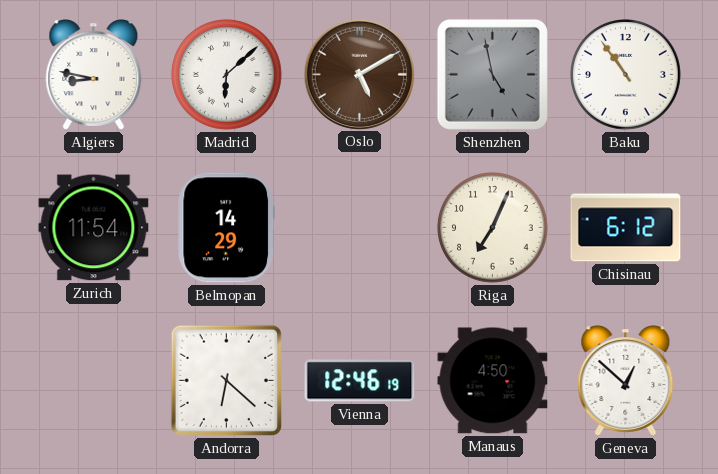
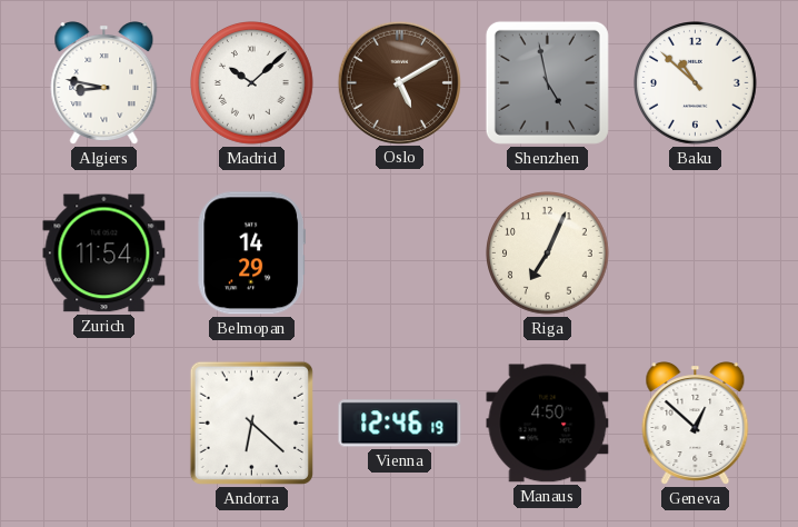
Madrid: 6:08 -> 10:08 (252, 83)
Baku: 10:54 -> 10:52 (696, 83)
Chisinau: 6:12 -> none (626, 228)
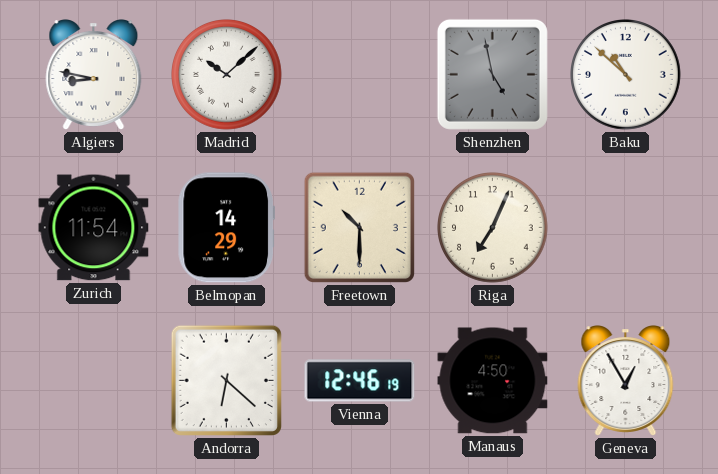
Oslo: 5:10 -> none (399, 82)
Freetown: none -> 10:30 (359, 227)
Geneva: 12:52 -> 12:55 (626, 381)
